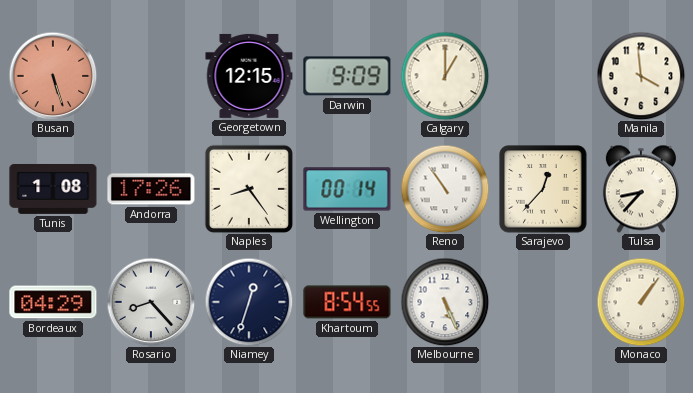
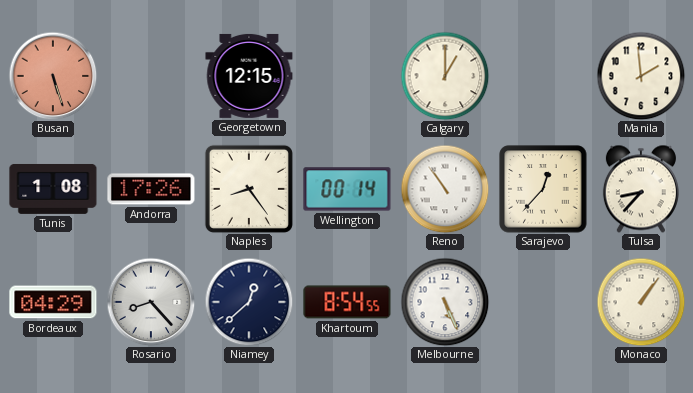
Darwin: 9:09 -> none (347, 76)
Manila: 3:59 -> 1:59 (641, 76)
Niamey: 12:33 -> 12:38 (249, 302)
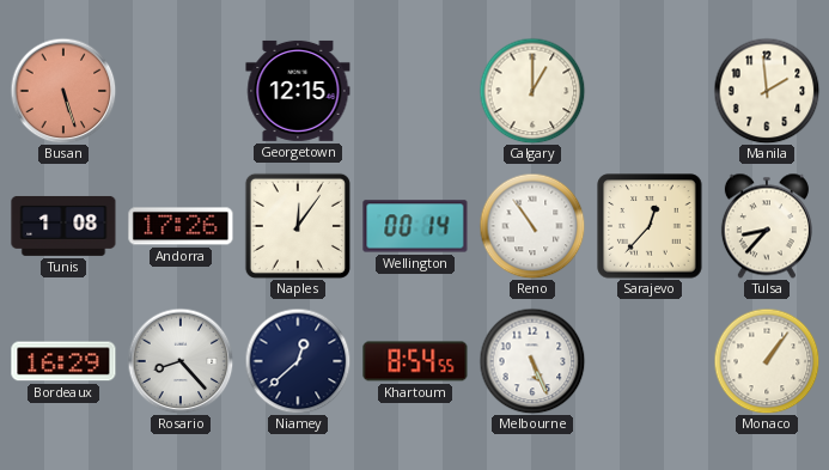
Naples: 8:24 -> 12:06 (298, 226)
Bordeaux: 04:29 -> 16:29 (63, 361)
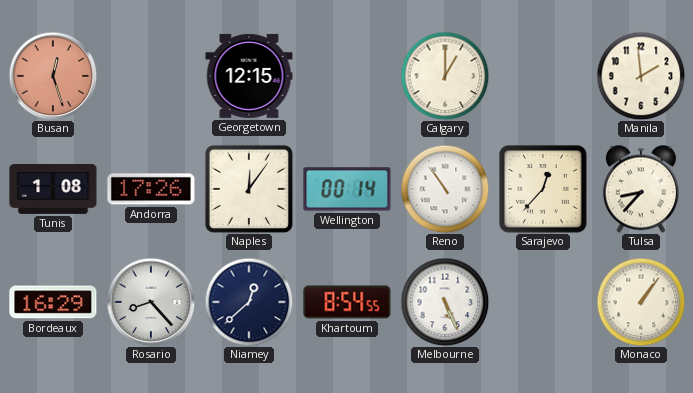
Busan: 5:27 -> 12:27 (53, 76)
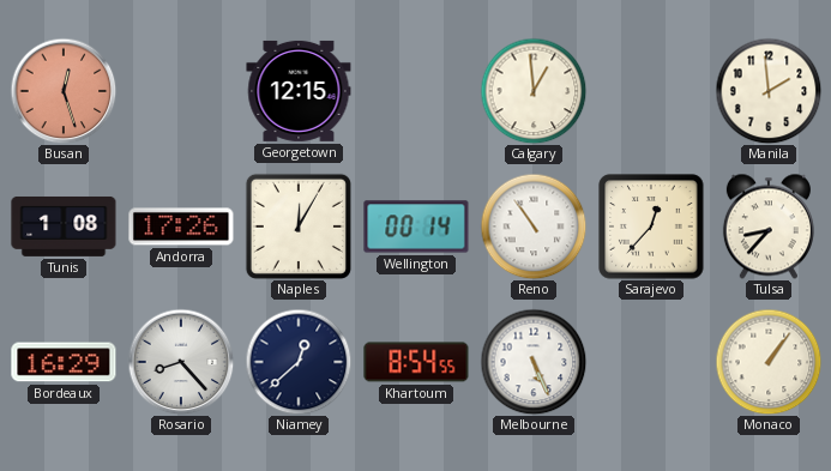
Calgary: 1:00 -> 12:59 (534, 91)
Naples: 12:06 -> 12:05 (299, 227)
